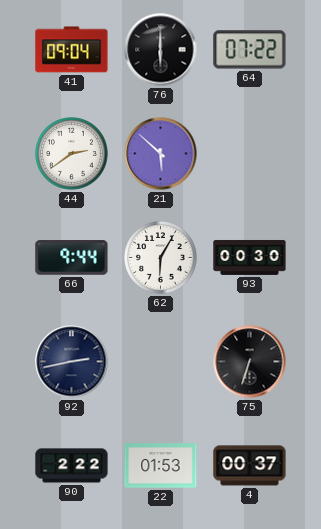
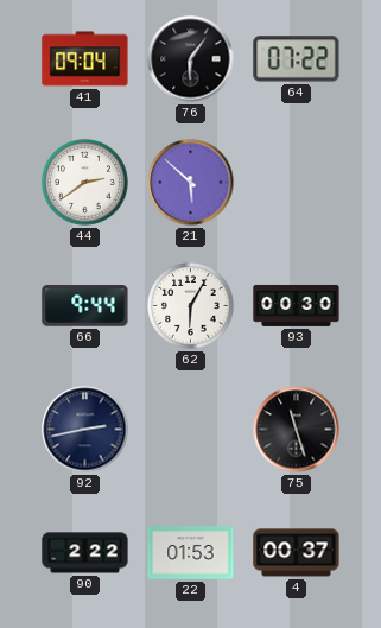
76: 6:00 -> 6:06 (191, 59)
75: 6:33 -> 11:27 (297, 430)
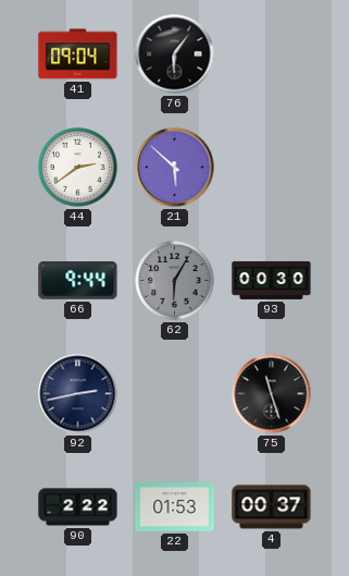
64: 07:22 -> none (297, 59)
62 dial: white -> grey (175, 281)
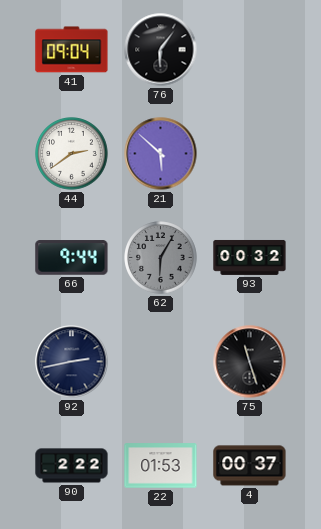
93: 00:30 -> 00:32 (250, 257)
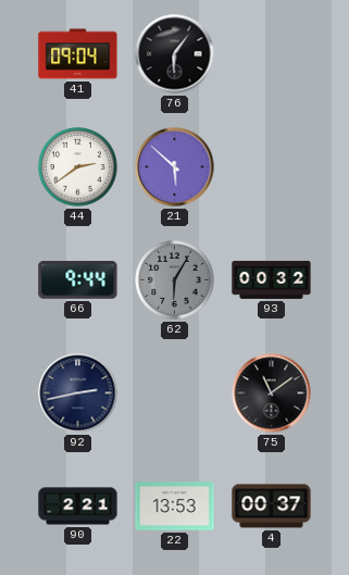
75: 11:27 -> 11:09 (272, 393)
90: 2:22 -> 2:21 (78, 507)
22: 01:53 -> 13:53 (175, 507)
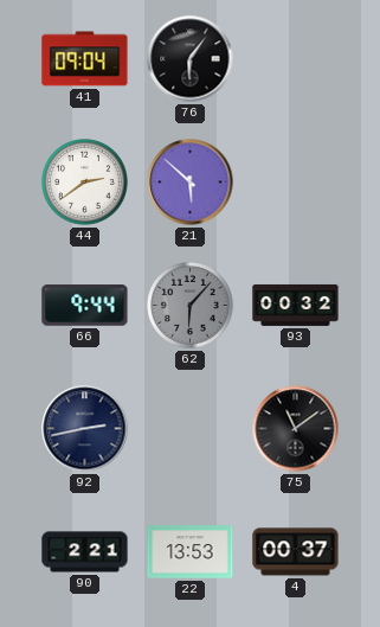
62: 6:05 -> 6:07 (191, 306)
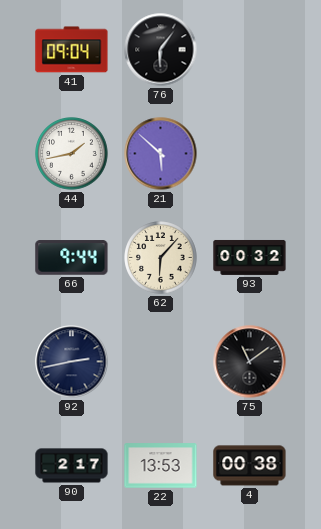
44: 2:39 -> 1:43 (72, 154)
62 dial: grey -> cream (161, 258)
90: 2:21 -> 2:17 (72, 466)
4: 00:37 -> 00:38 (250, 466)
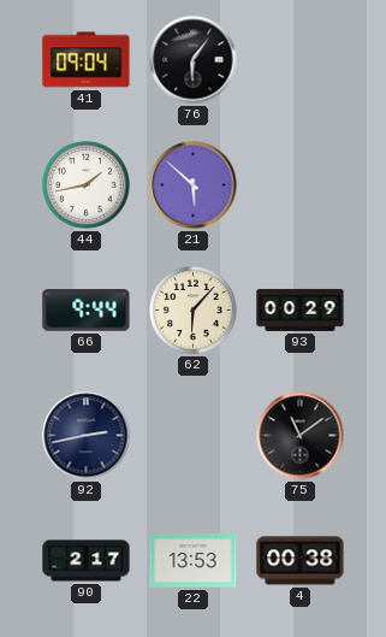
93: 00:32 -> 00:29 (301, 309)
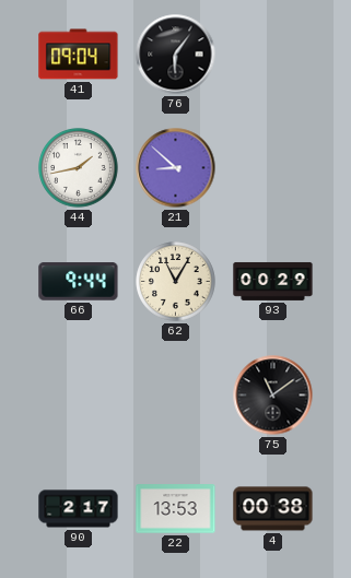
21: 5:52 -> 8:52 (176, 168)
62: 6:07 -> 11:05 (176, 282)
92: 2:43 -> none (87, 436)
